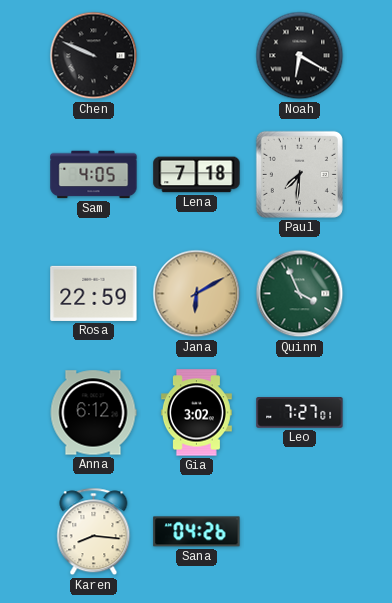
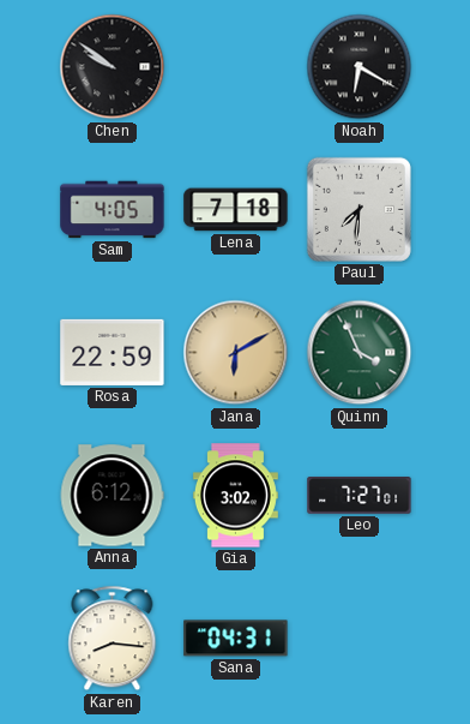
Chen: 9:49 -> 9:51 (113, 67)
Sana: 04:26 -> 04:31 (236, 639)
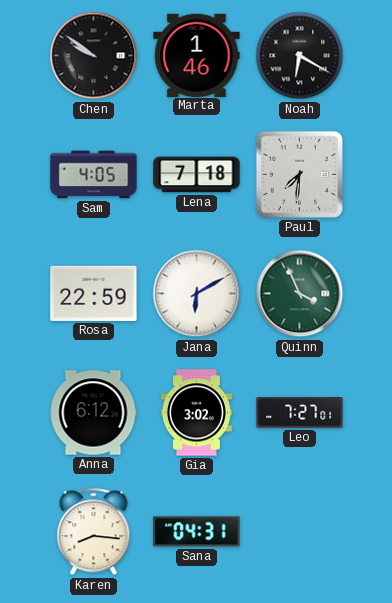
Marta: none -> 1:46 (197, 55)
Jana dial: champagne -> white (197, 294)
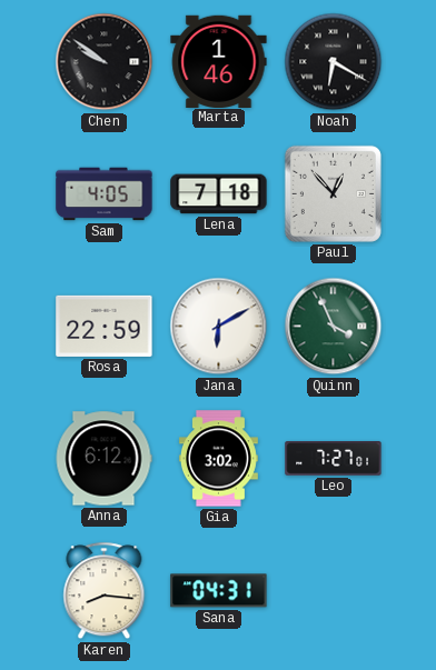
Paul: 7:31 -> 12:53 (333, 193)
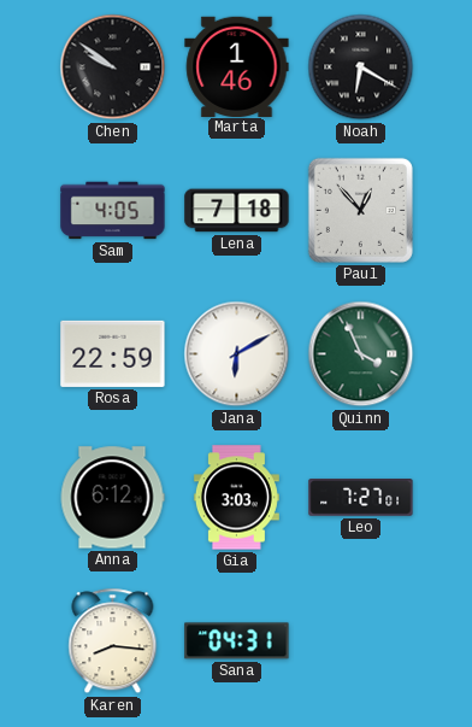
Gia: 3:02 -> 3:03 (236, 498)
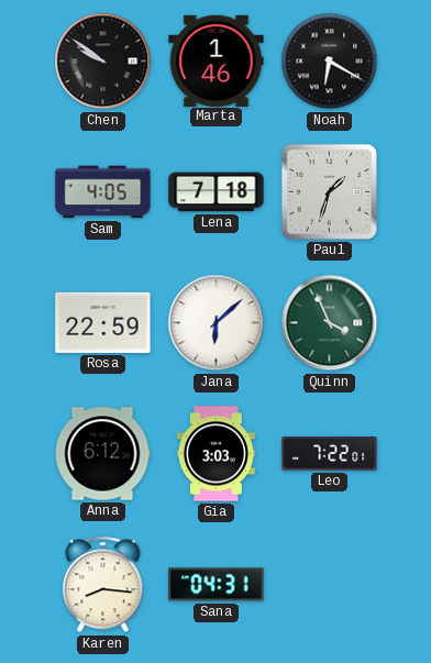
Paul: 12:53 -> 1:33 (329, 191)
Jana: 6:10 -> 6:08 (217, 323)
Leo: 7:27 -> 7:22 (330, 454)
